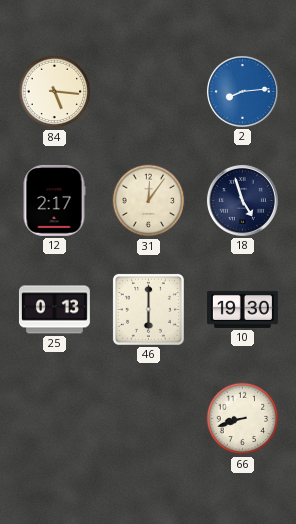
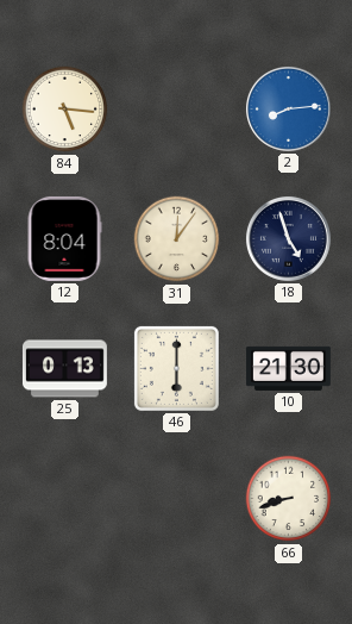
12: 2:17 -> 8:04 (64, 238)
10: 19:30 -> 21:30 (288, 368)
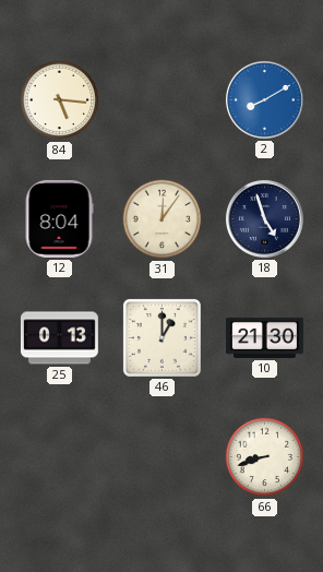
2: 8:14 -> 8:10 (264, 99)
46: 6:00 -> 1:00 (161, 337)
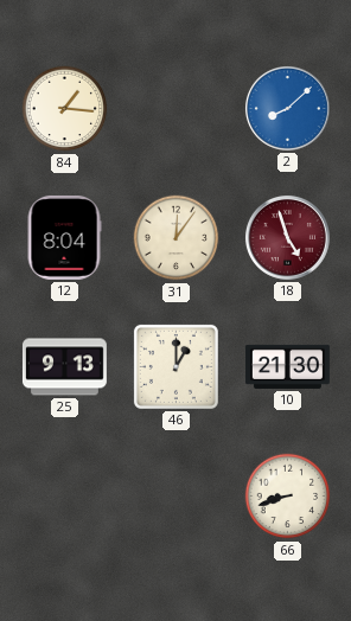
84: 5:16 -> 1:16 (65, 109)
2: 8:10 -> 8:08 (287, 108)
18 dial: navy -> burgundy (287, 237)
25: 0:13 -> 9:13 (64, 367)
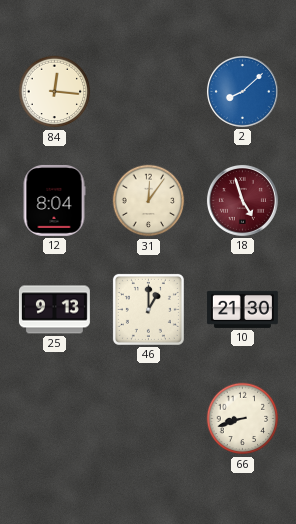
84: 1:16 -> 12:16 (55, 92)
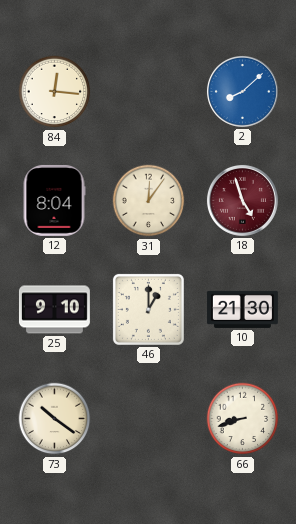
25: 9:13 -> 9:10 (54, 310)
73: none -> 10:21 (55, 419)
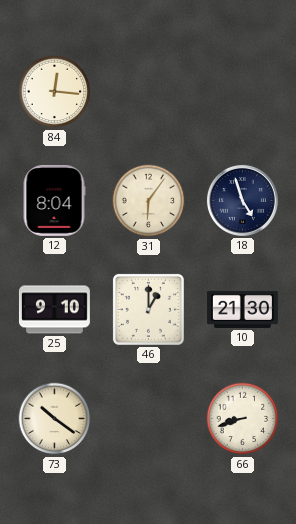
2: 8:08 -> none (242, 91)
31: 12:06 -> 6:06 (149, 201)
18 dial: burgundy -> navy (242, 200)
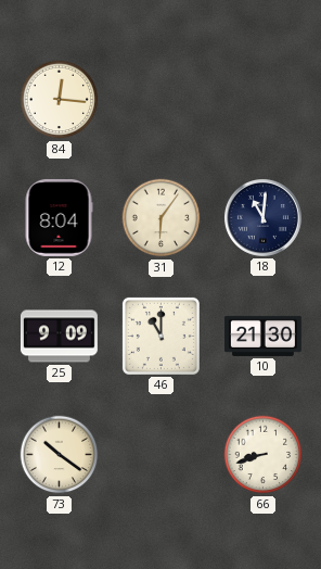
18: 4:57 -> 11:01 (262, 217)
25: 9:10 -> 9:09 (59, 337)
46: 1:00 -> 11:00 (160, 336)
